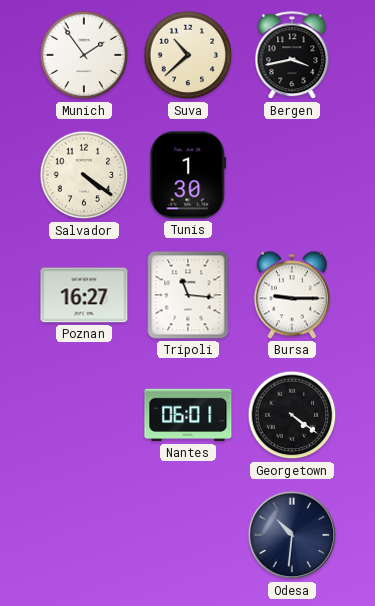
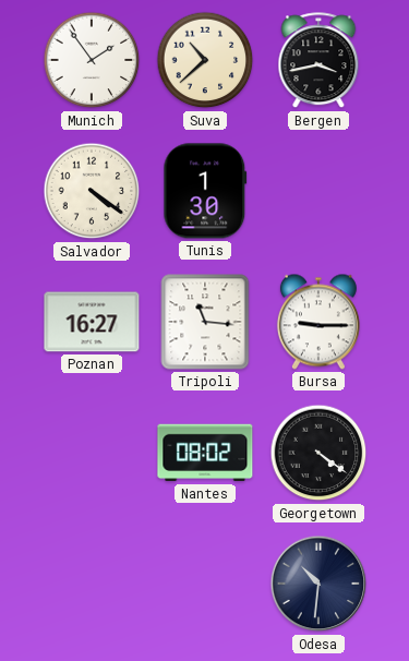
Nantes: 06:01 -> 08:02 (205, 453)
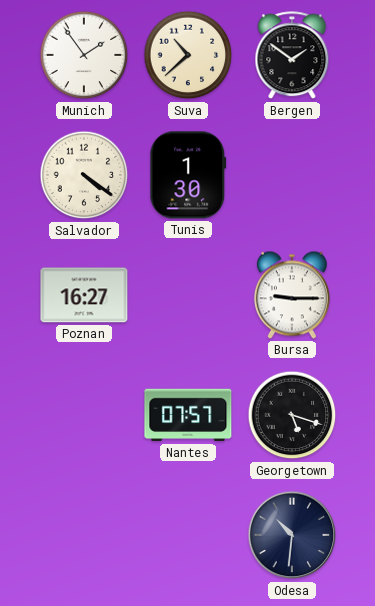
Bergen: 3:43 -> 1:51 (292, 56)
Tripoli: 11:16 -> none (205, 322)
Nantes: 08:02 -> 07:57 (188, 415)
Georgetown: 4:21 -> 5:18 (292, 415)
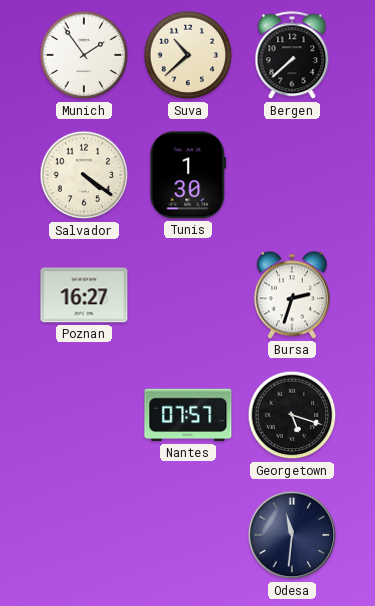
Bergen: 1:51 -> 7:38 (292, 56)
Bursa: 9:15 -> 2:33 (292, 295)
Odesa: 10:31 -> 11:31 (292, 535)
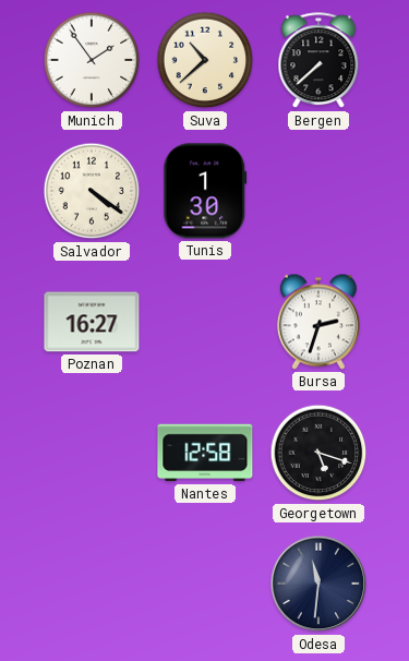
Nantes: 07:57 -> 12:58 (205, 453)
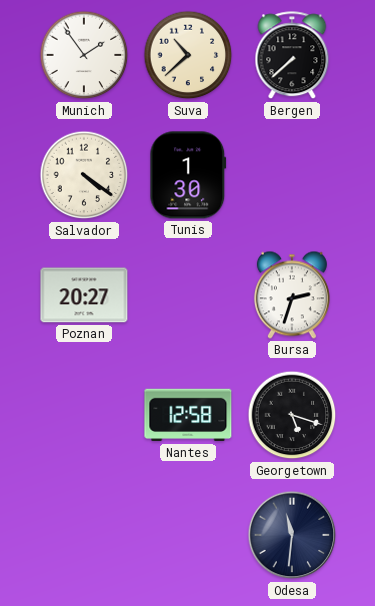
Poznan: 16:27 -> 20:27 (84, 295)
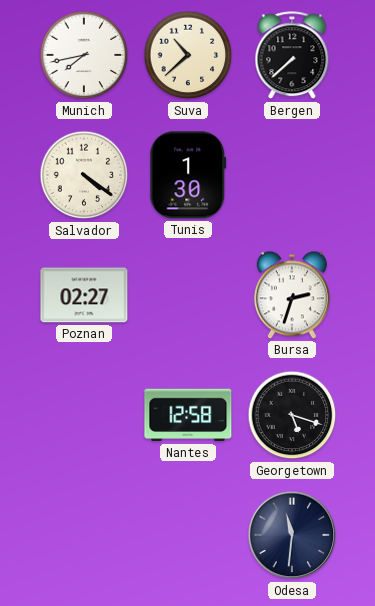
Munich: 1:54 -> 7:43 (84, 55)
Poznan: 20:27 -> 02:27 (84, 295)
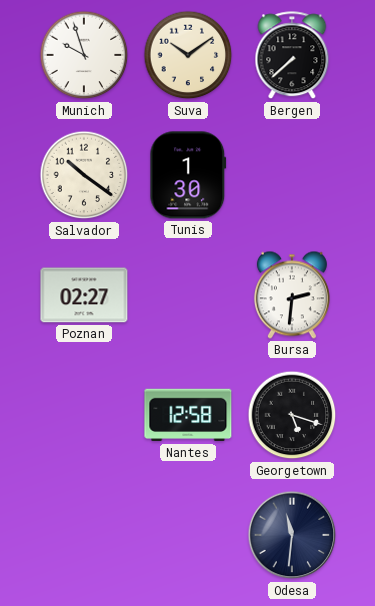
Munich: 7:43 -> 9:57 (84, 55)
Suva: 10:38 -> 10:09 (188, 55)
Salvador: 4:21 -> 10:21 (84, 175)
Bursa: 2:33 -> 2:31 (292, 295)
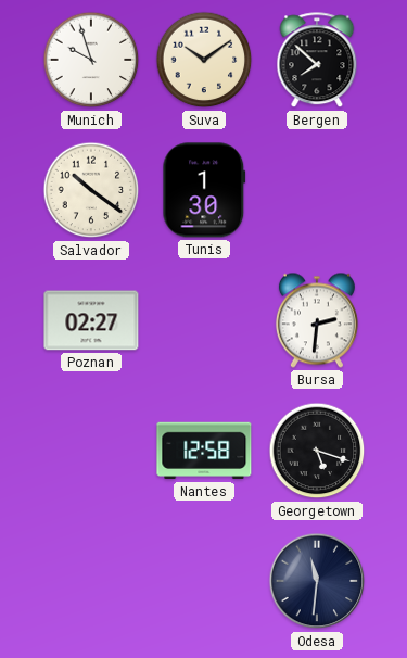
Bergen: 7:38 -> 7:52 (317, 61)
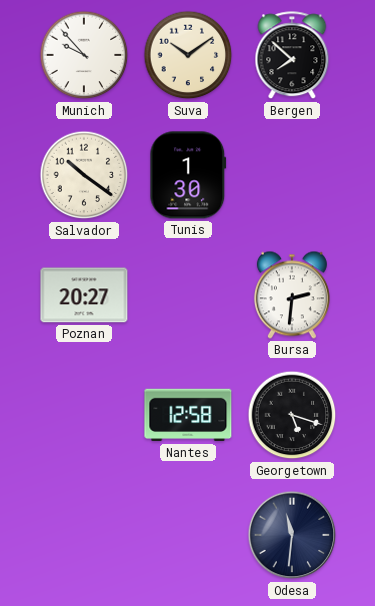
Munich: 9:57 -> 9:53 (84, 55)
Poznan: 02:27 -> 20:27 (84, 295)
